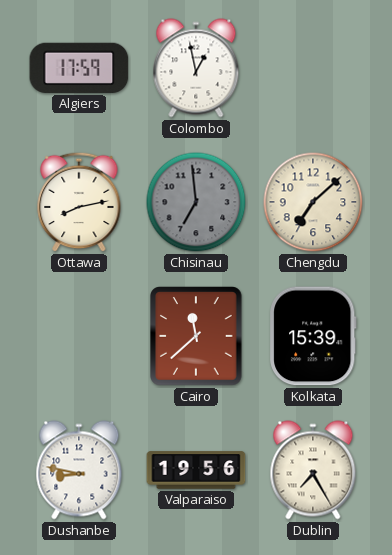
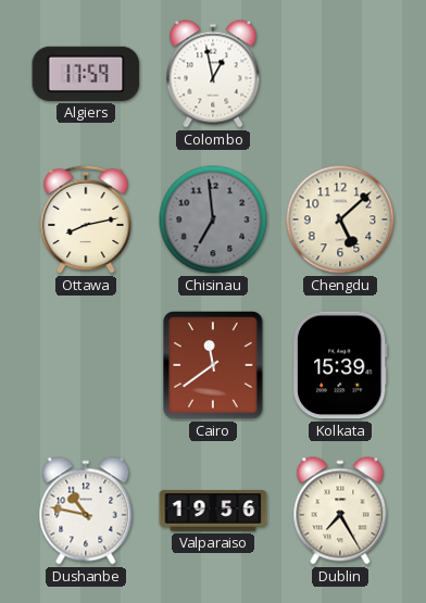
Chengdu: 7:08 -> 5:08 (340, 219)
Cairo: 11:38 -> 11:39 (214, 365)
Dushanbe: 8:47 -> 10:47 (86, 511)
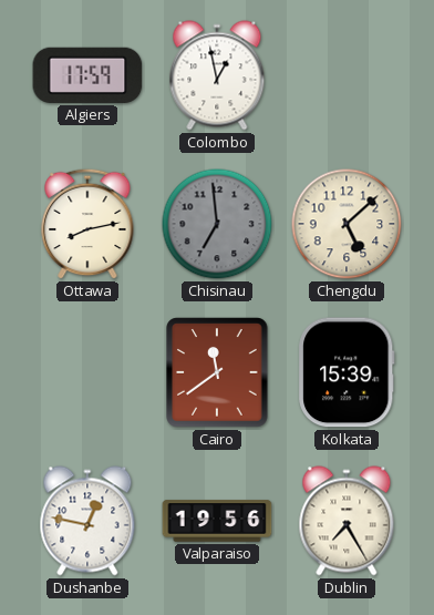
Dushanbe: 10:47 -> 12:47 (87, 521)
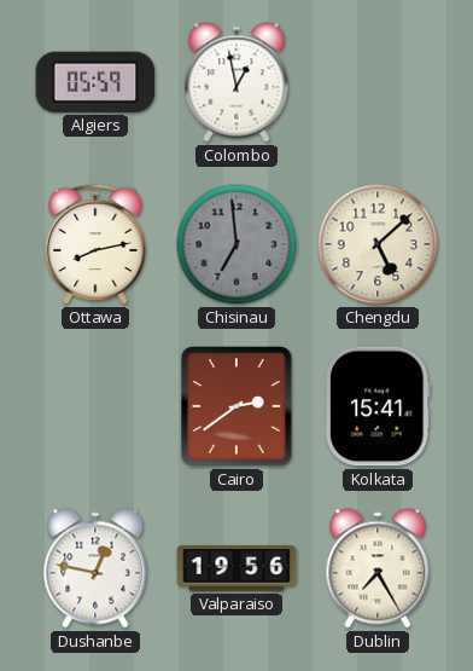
Algiers: 17:59 -> 05:59 (95, 82)
Cairo: 11:39 -> 2:39 (238, 406)
Kolkata: 15:39 -> 15:41 (379, 406)
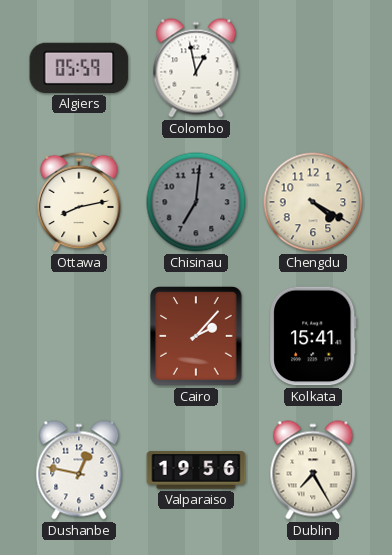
Chisinau: 6:59 -> 7:01 (196, 202)
Chengdu: 5:08 -> 4:20 (313, 202)
Cairo: 2:39 -> 2:07 (197, 336)
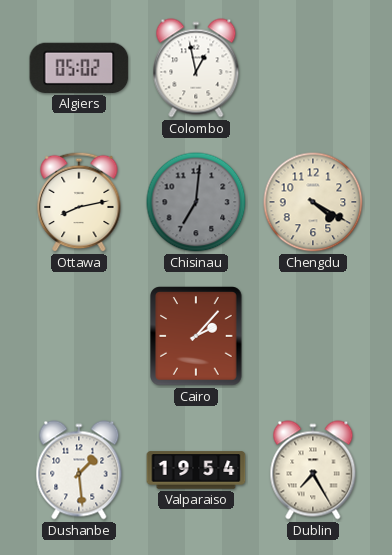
Algiers: 05:59 -> 05:02 (79, 68)
Kolkata: 15:41 -> none (314, 336)
Dushanbe: 12:47 -> 1:29 (79, 470)
Valparaiso: 19:56 -> 19:54 (196, 470)
